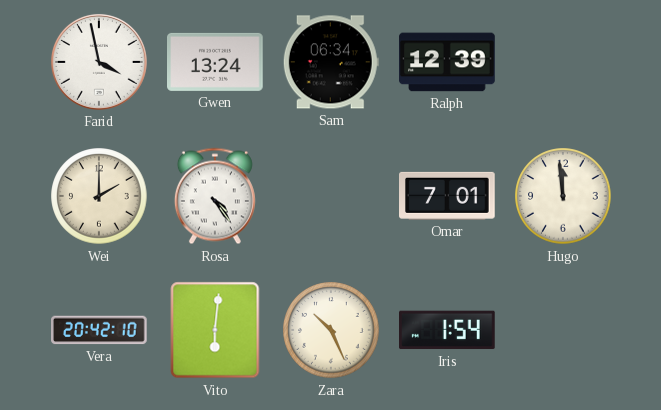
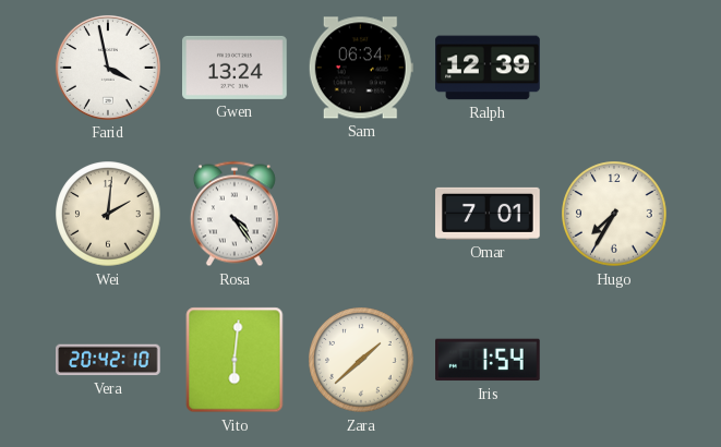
Wei: 2:00 -> 2:01 (108, 214)
Hugo: 11:59 -> 7:35 (614, 214)
Zara: 10:26 -> 1:38 (361, 360)
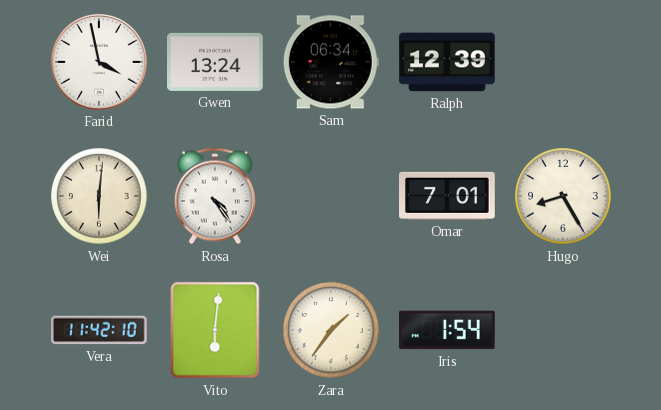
Wei: 2:01 -> 6:01 (99, 196)
Hugo: 7:35 -> 8:25 (563, 196)
Vera: 20:42 -> 11:42 (100, 330)
Zara: 1:38 -> 1:36 (331, 330)
